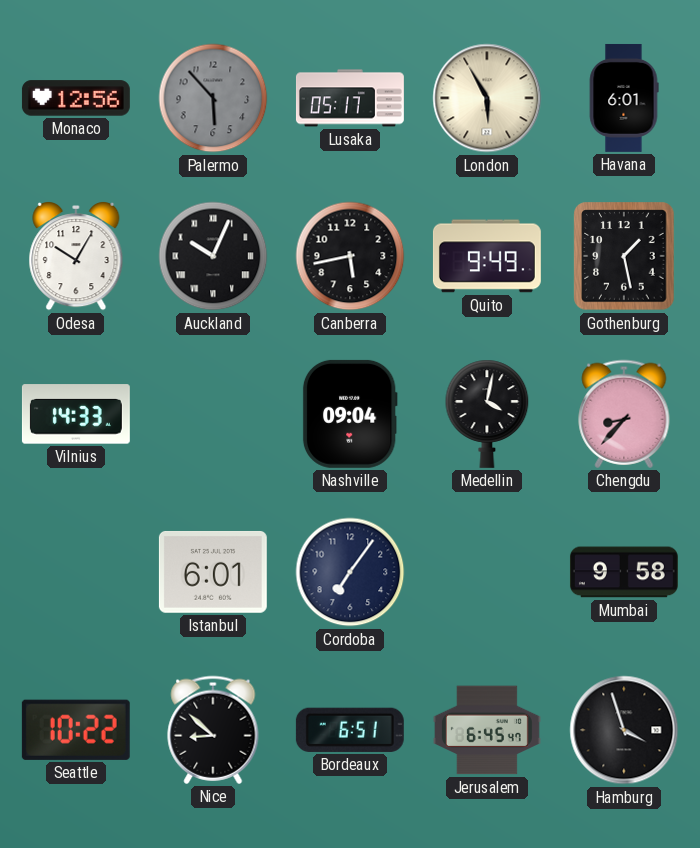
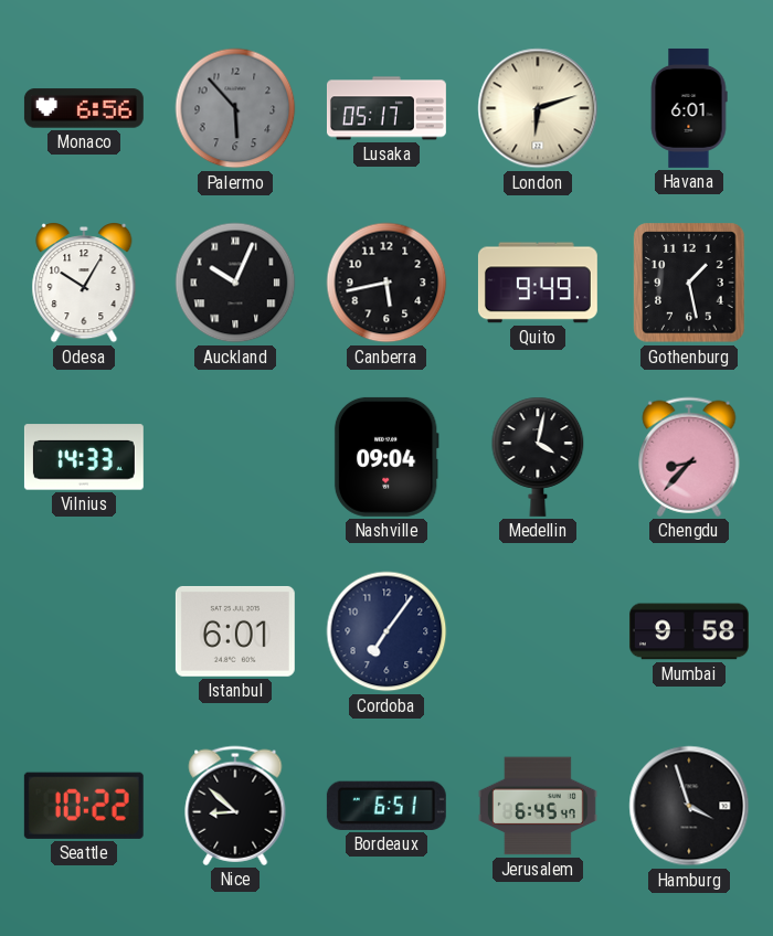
Monaco: 12:56 -> 6:56 (84, 108)
London: 5:55 -> 6:12 (538, 108)
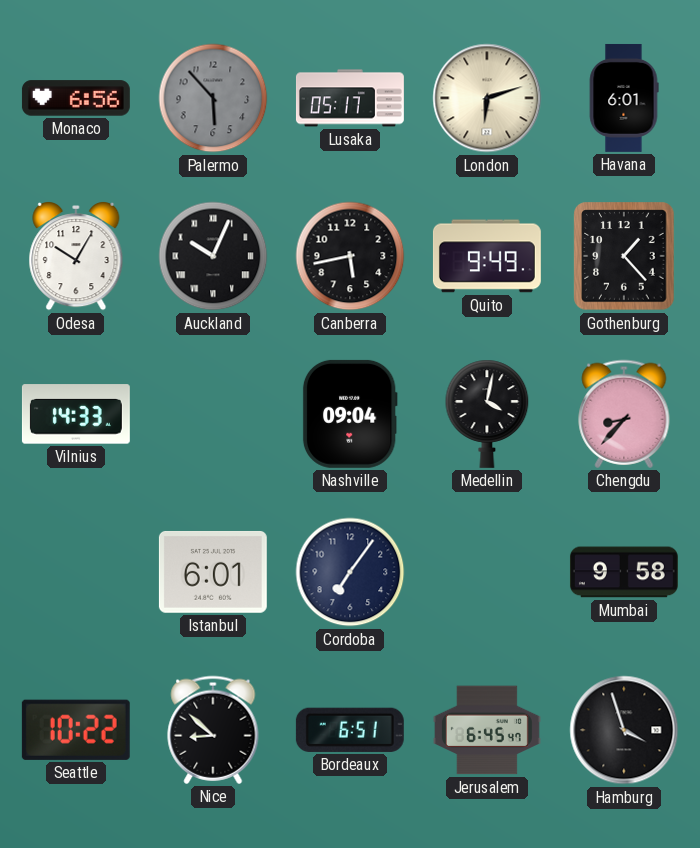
Gothenburg: 1:28 -> 1:23 (624, 256)
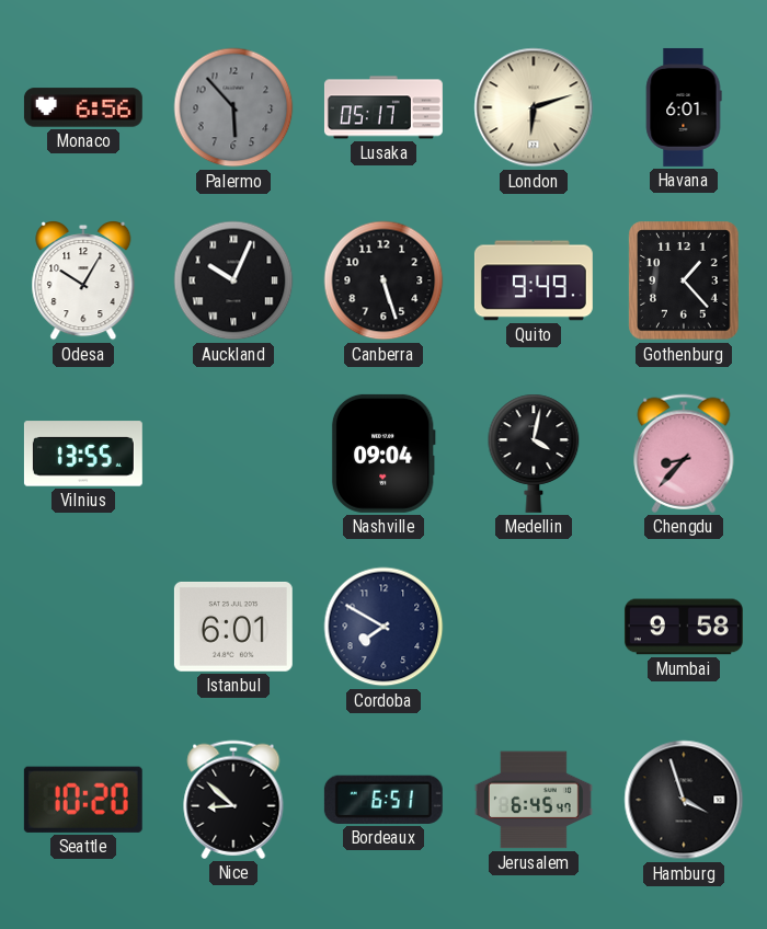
Canberra: 5:43 -> 5:27 (383, 280)
Vilnius: 14:33 -> 13:55 (83, 454)
Cordoba: 7:06 -> 7:50 (383, 627)
Seattle: 10:22 -> 10:20 (83, 800)
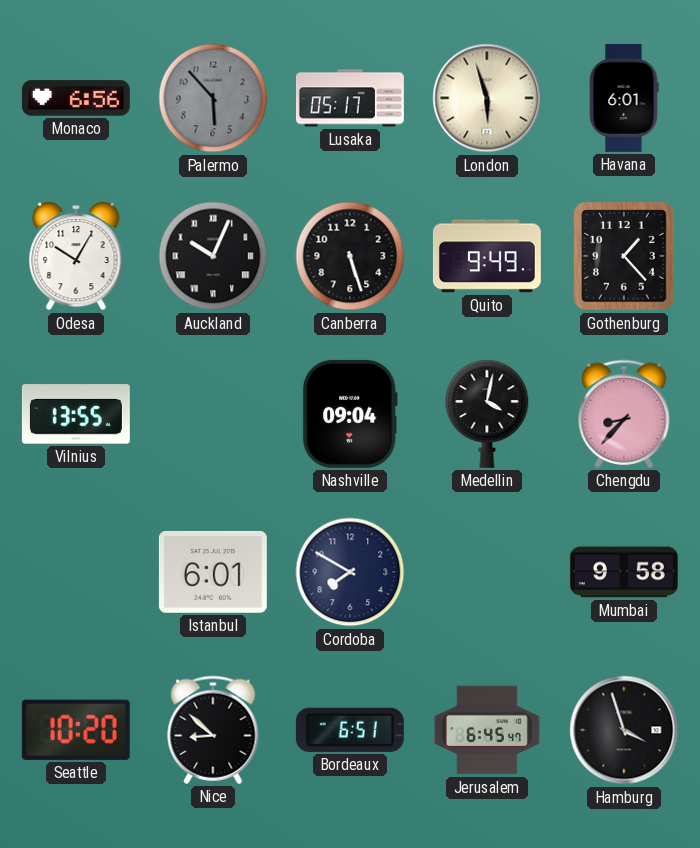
London: 6:12 -> 5:57 (487, 98)
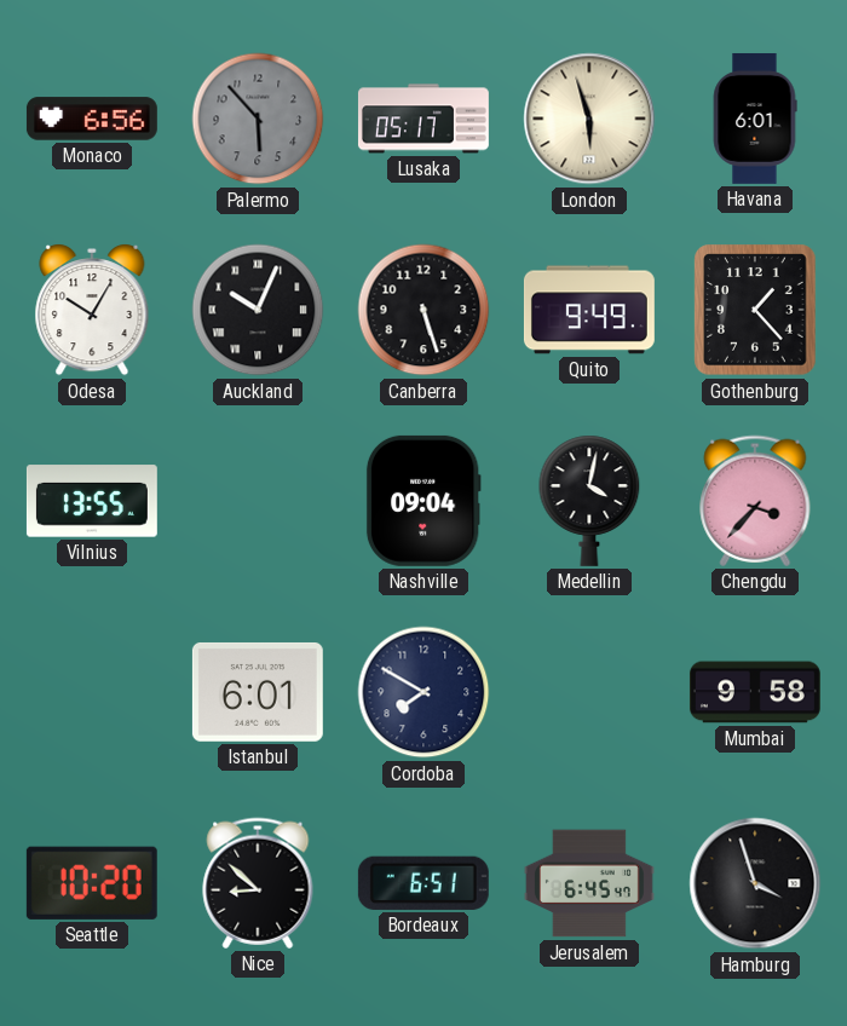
Chengdu: 8:37 -> 3:37 (755, 501)
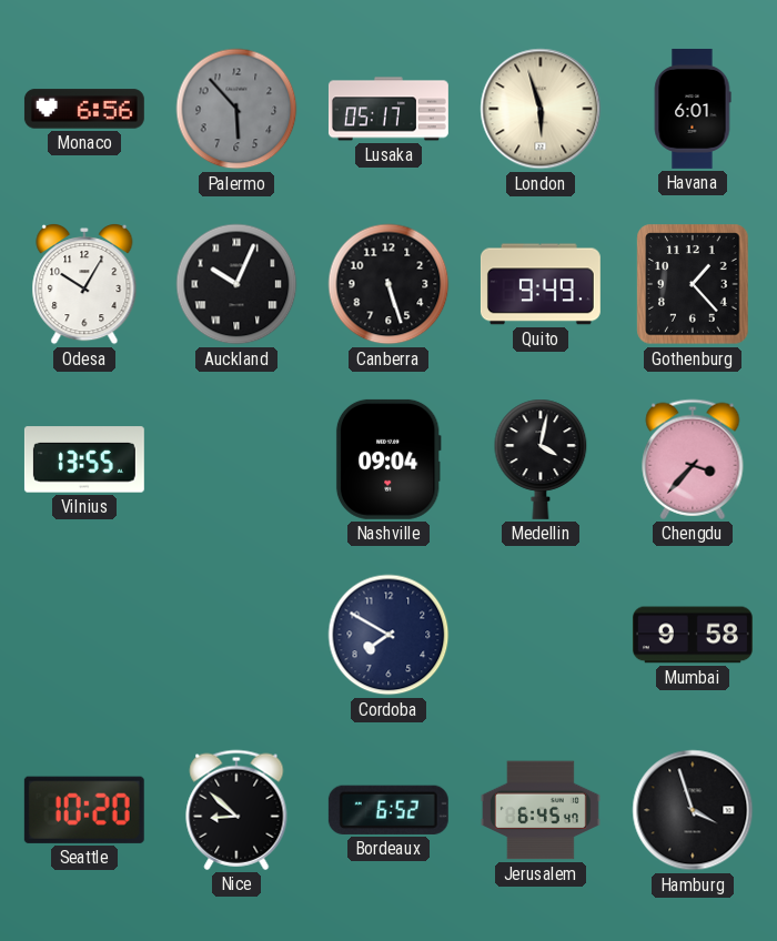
Istanbul: 6:01 -> none (258, 692)
Bordeaux: 6:51 -> 6:52 (389, 810)
